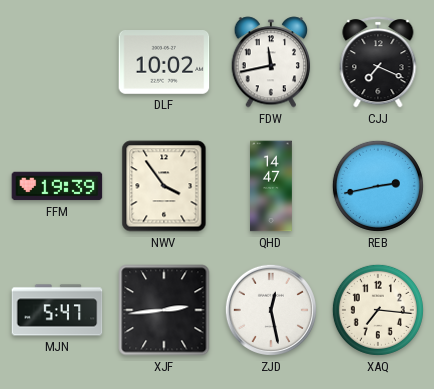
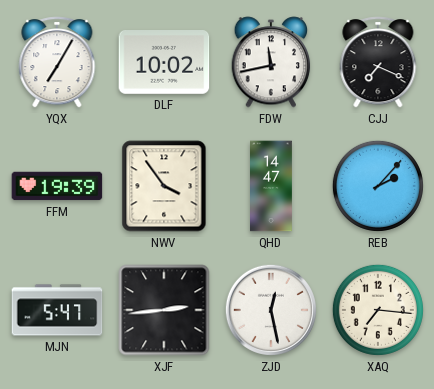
YQX: none -> 7:05 (57, 62)
REB: 2:43 -> 2:07 (378, 186)
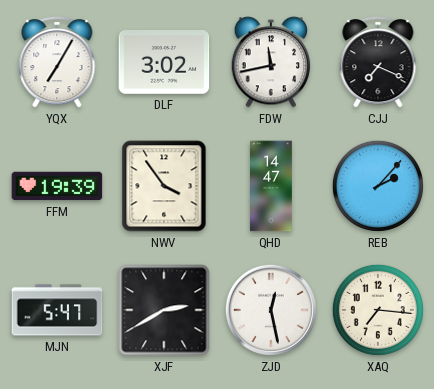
DLF: 10:02 -> 3:02 (164, 63)
XJF: 2:44 -> 2:40 (164, 310)
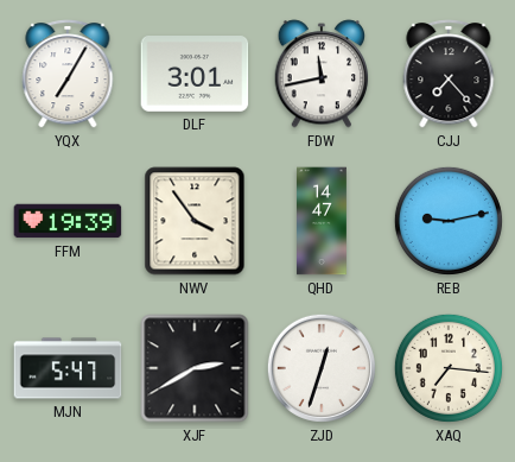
DLF: 3:02 -> 3:01 (195, 75)
CJJ: 7:19 -> 7:23 (449, 74)
REB: 2:07 -> 9:13 (449, 221)
ZJD: 12:28 -> 12:33 (322, 368)
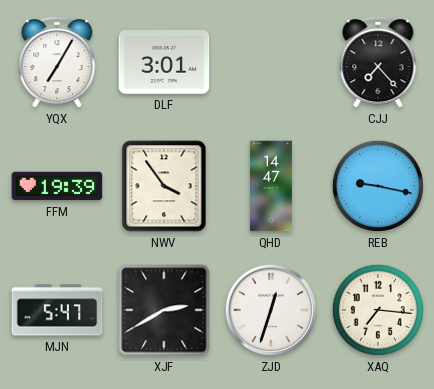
FDW: 11:43 -> none (322, 74)
REB: 9:13 -> 9:17 (378, 186)
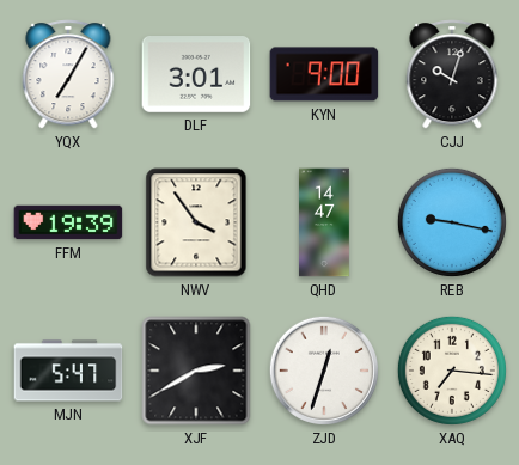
KYN: none -> 9:00 (324, 74)
CJJ: 7:23 -> 10:03 (452, 74)
